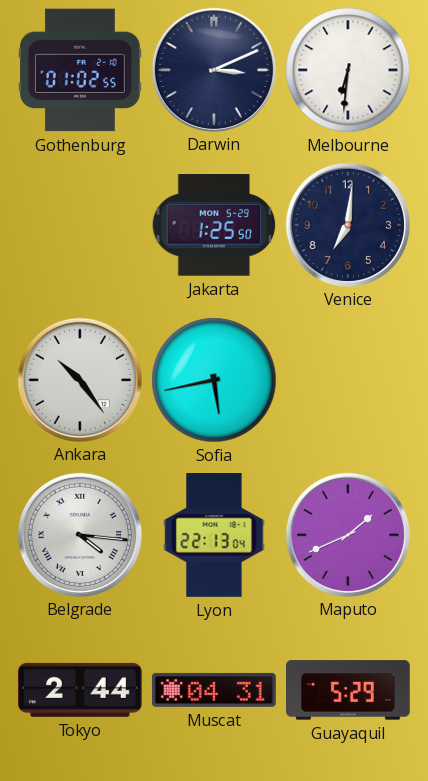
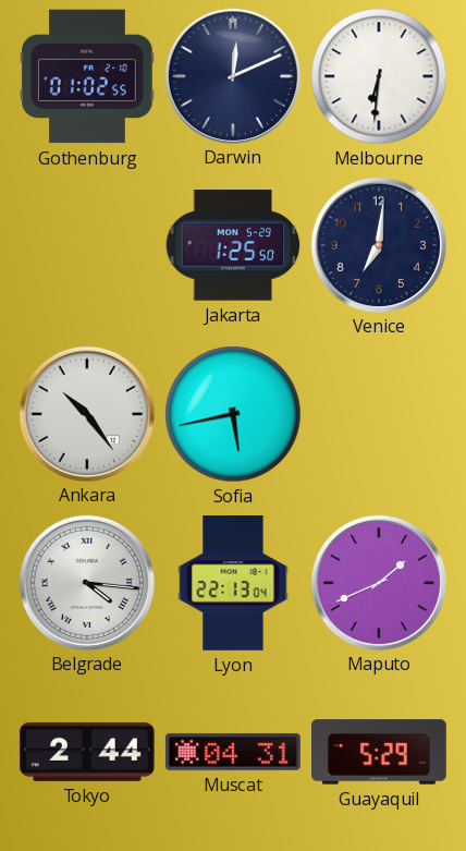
Darwin: 3:11 -> 12:11 (232, 75)
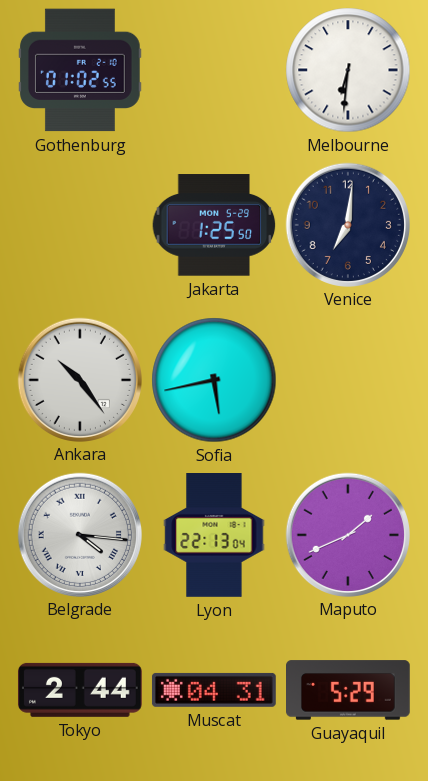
Darwin: 12:11 -> none (232, 75)
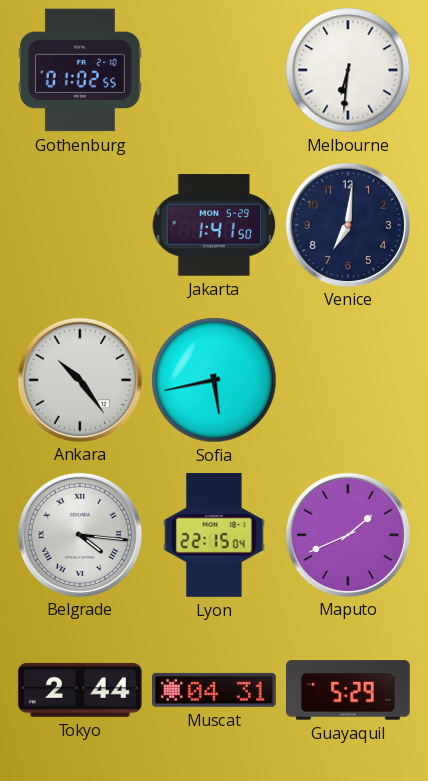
Jakarta: 1:25 -> 1:41 (214, 225)
Lyon: 22:13 -> 22:15 (214, 536)
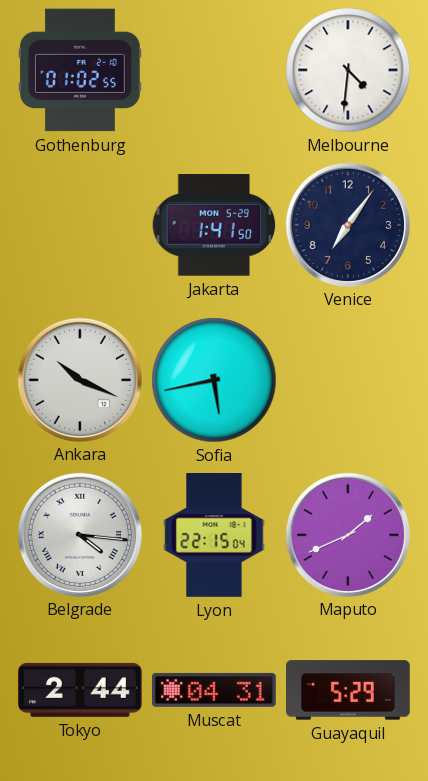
Melbourne: 6:31 -> 4:31 (348, 70)
Venice: 7:01 -> 7:06 (347, 224)
Ankara: 10:24 -> 10:19 (79, 379)
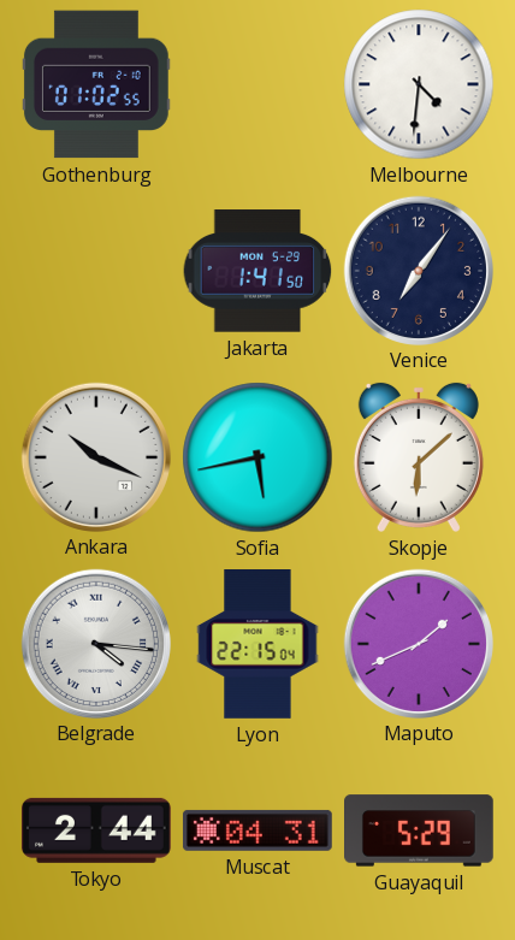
Skopje: none -> 6:08 (419, 457)
